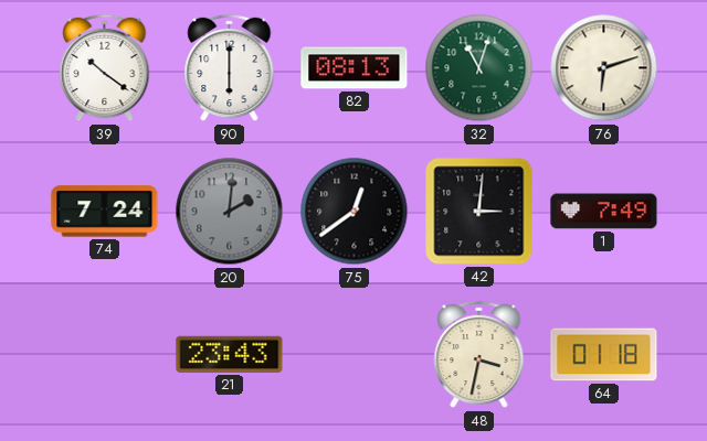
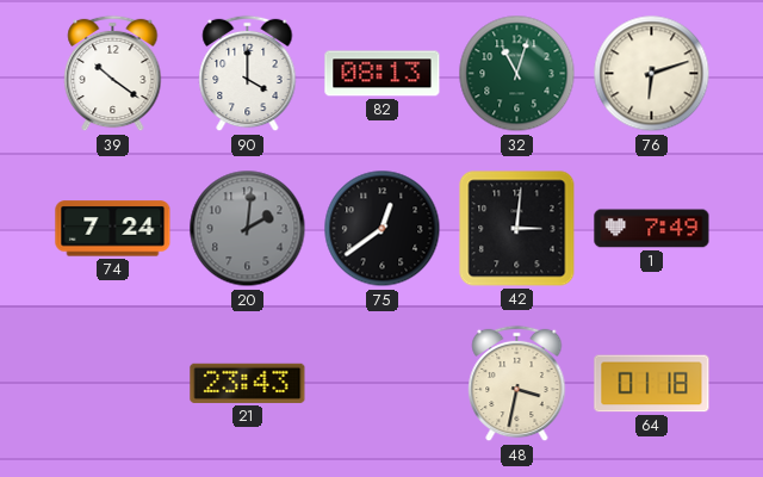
90: 6:00 -> 4:00 (248, 74)
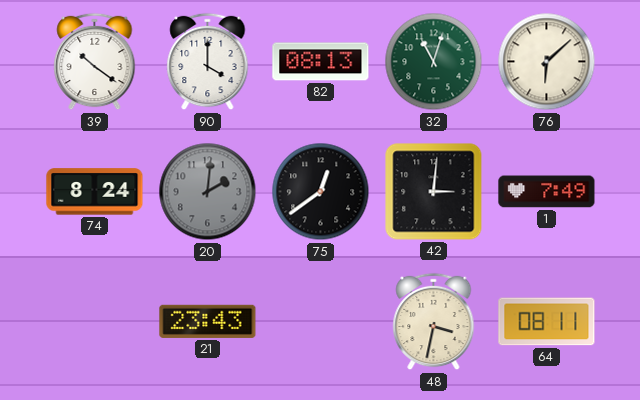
76: 6:12 -> 6:08 (547, 62)
74: 7:24 -> 8:24 (95, 192)
64: 01:18 -> 08:11 (547, 322)
